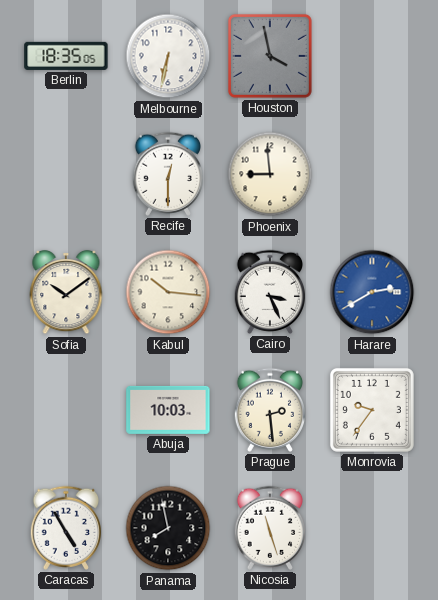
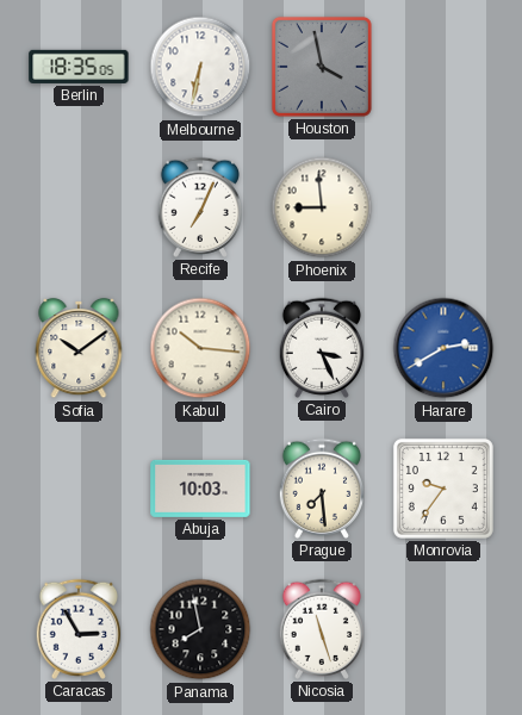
Recife: 12:30 -> 7:04 (199, 207)
Prague: 2:29 -> 7:29 (321, 489)
Caracas: 4:55 -> 2:55 (77, 629)
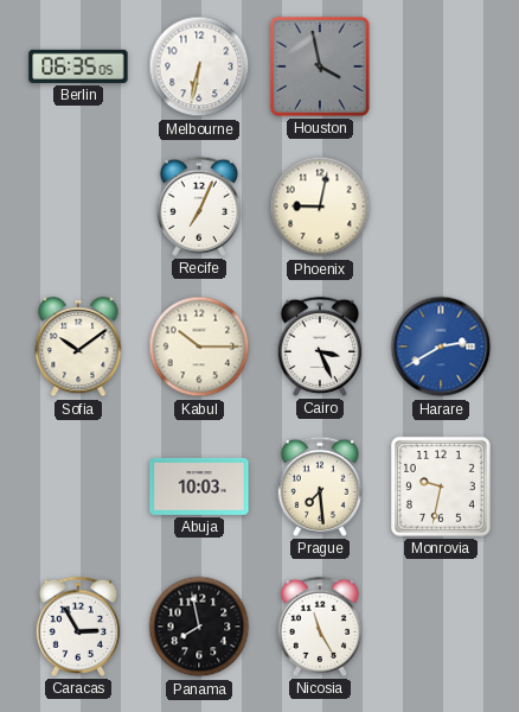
Berlin: 18:35 -> 06:35 (78, 66)
Phoenix: 8:59 -> 9:02 (320, 206)
Kabul: 10:16 -> 10:15 (199, 347)
Monrovia: 9:36 -> 9:32 (441, 487)
Nicosia: 11:27 -> 11:25 (319, 627)
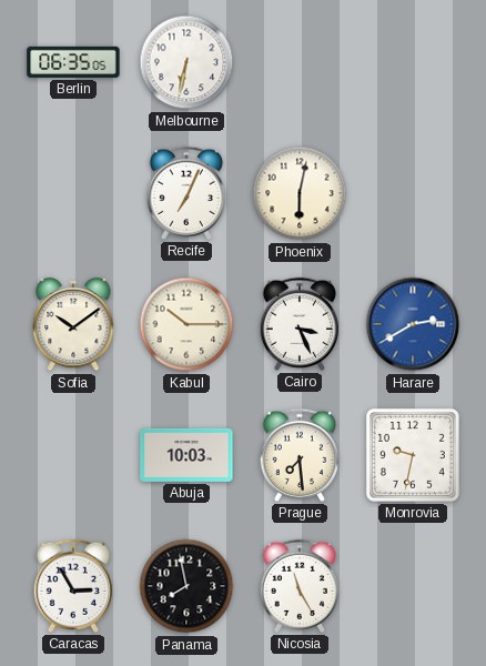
Houston: 3:58 -> none (320, 66)
Phoenix: 9:02 -> 6:02 (300, 193)
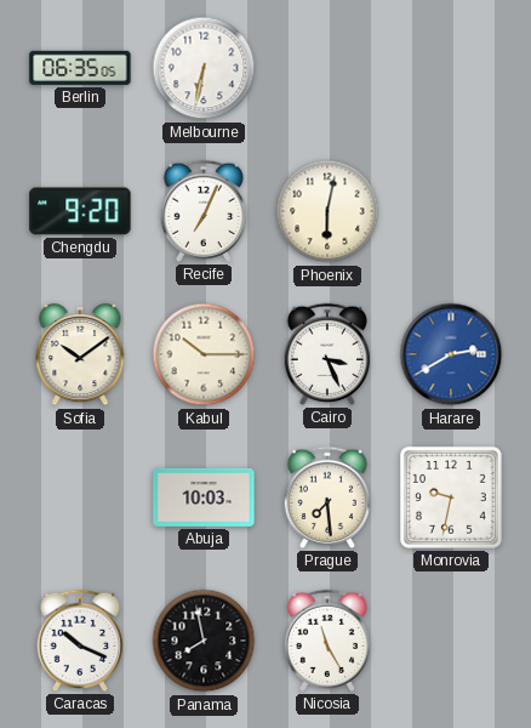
Chengdu: none -> 9:20 (80, 211)
Caracas: 2:55 -> 10:19 (79, 641)
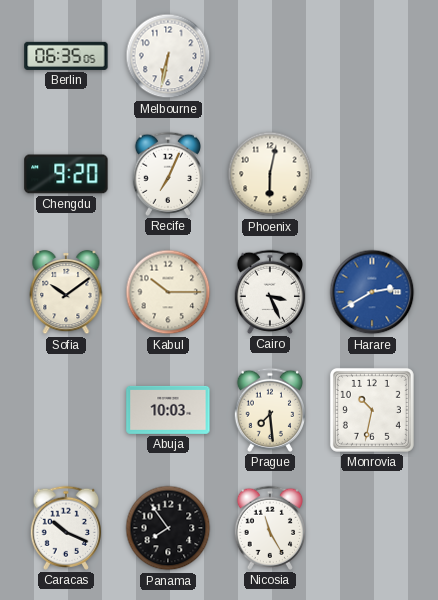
Monrovia: 9:32 -> 10:32 (372, 410)
Panama: 7:58 -> 7:54 (168, 528)
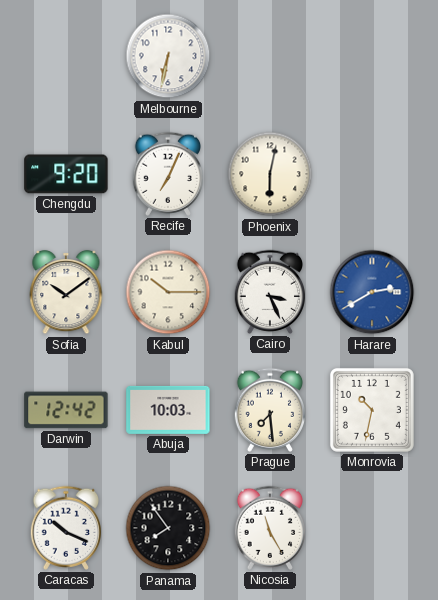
Berlin: 06:35 -> none (66, 56)
Darwin: none -> 12:42 (66, 410)
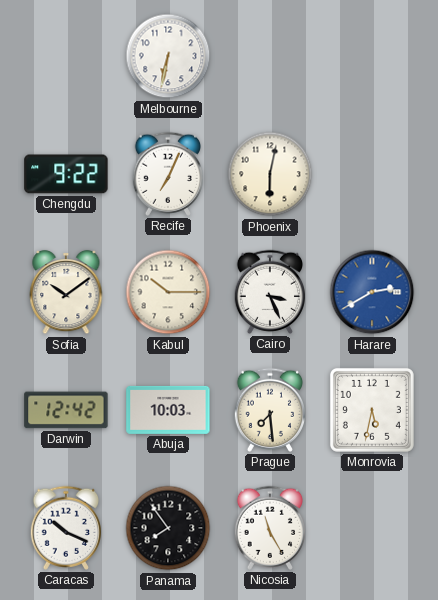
Chengdu: 9:20 -> 9:22 (66, 174)
Monrovia: 10:32 -> 5:32 (372, 410)
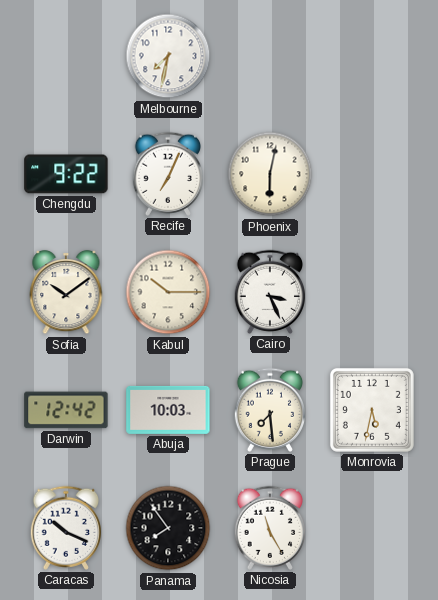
Melbourne: 6:32 -> 7:32 (168, 56)
Harare: 2:40 -> none (372, 292)
